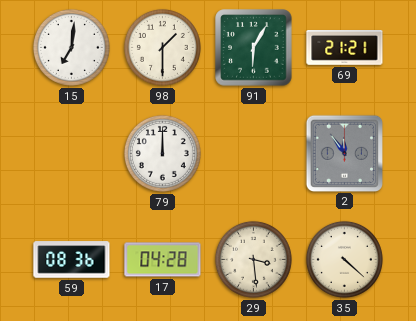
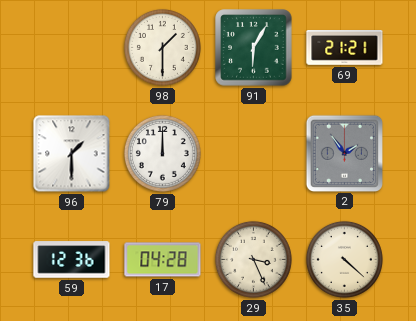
15: 7:01 -> none (71, 47)
96: none -> 1:30 (72, 154)
2: 11:54 -> 1:54 (344, 153)
59: 08:36 -> 12:36 (72, 260)
29: 3:29 -> 3:26 (253, 259)
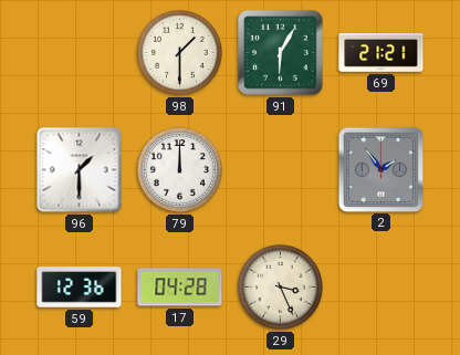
35: 4:22 -> none (344, 259)
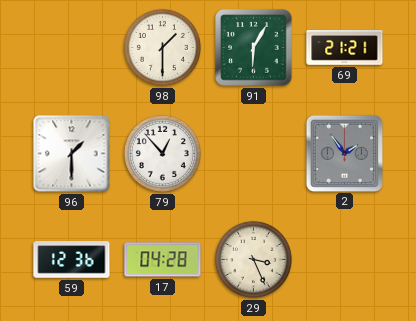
79: 12:00 -> 12:53 (162, 153)
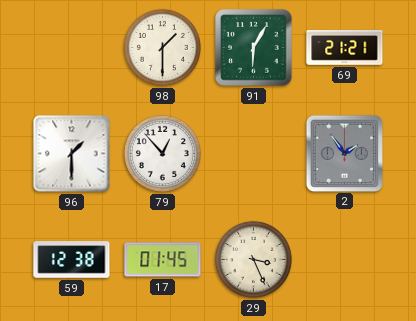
59: 12:36 -> 12:38 (72, 260)
17: 04:28 -> 01:45 (163, 260)
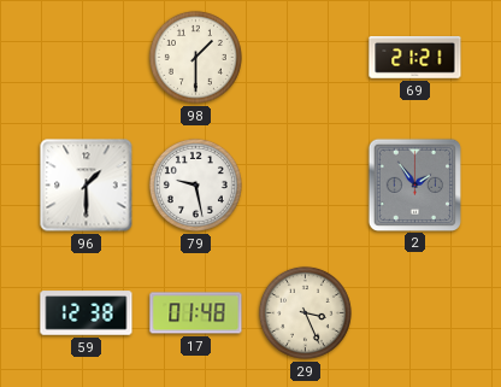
91: 6:05 -> none (254, 48)
79: 12:53 -> 9:28 (195, 184)
17: 01:45 -> 01:48 (196, 313)
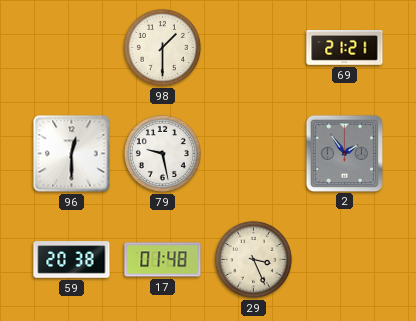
96: 1:30 -> 12:30 (72, 154)
59: 12:38 -> 20:38 (72, 260)
